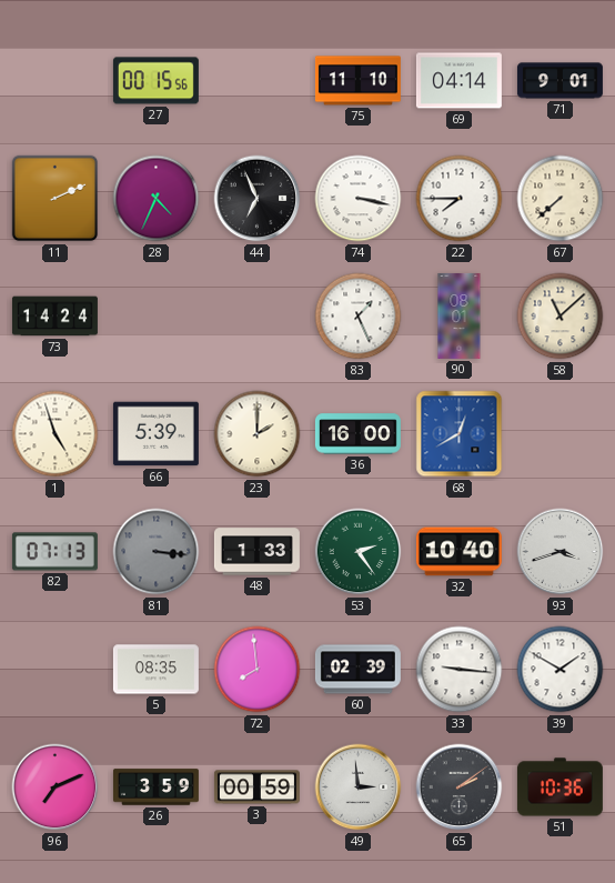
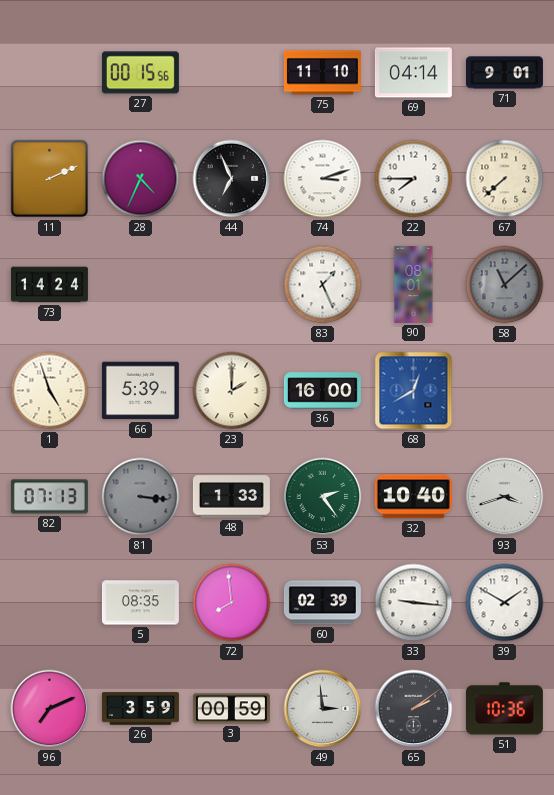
74: 3:17 -> 3:12 (323, 179)
58 dial: cream -> grey (505, 285)
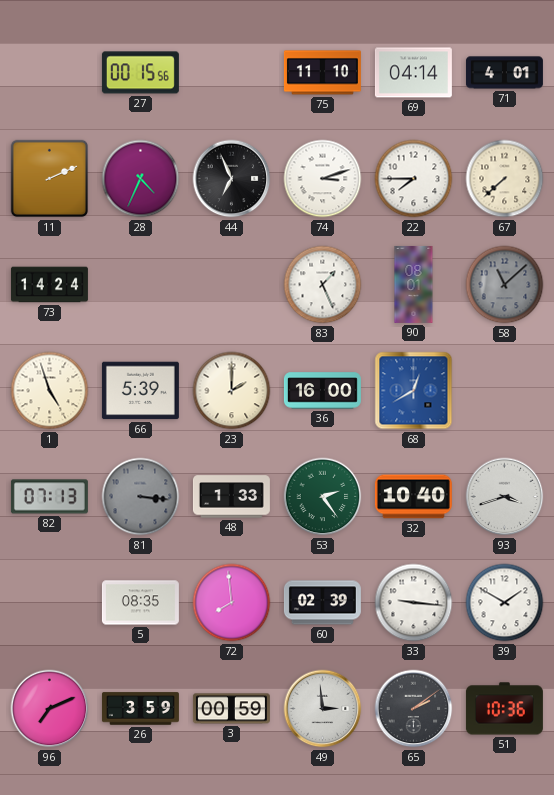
71: 9:01 -> 4:01 (504, 73)
